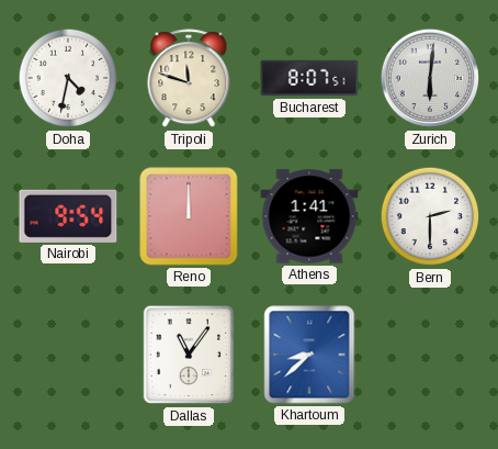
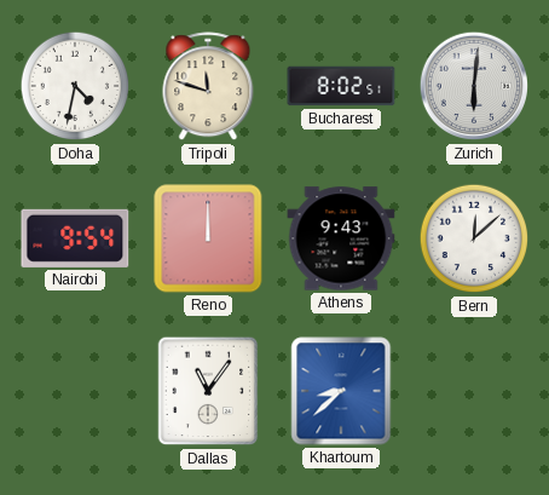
Bucharest: 8:07 -> 8:02 (341, 86)
Athens: 1:41 -> 9:43 (341, 238)
Bern: 2:30 -> 12:08 (474, 238)
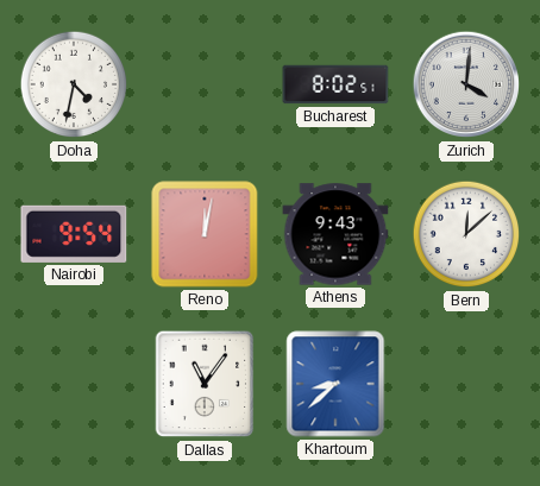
Tripoli: 11:48 -> none (208, 87)
Zurich: 6:01 -> 4:01 (466, 84)
Reno: 12:00 -> 12:02 (205, 234)
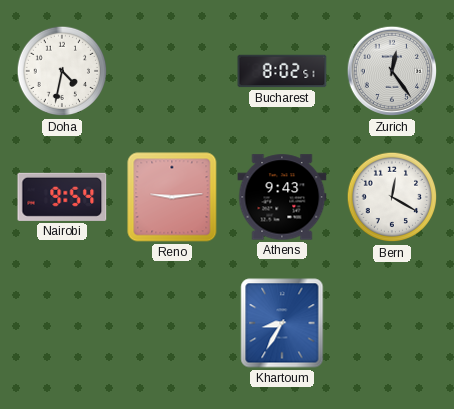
Zurich: 4:01 -> 12:24 (392, 71)
Reno: 12:02 -> 9:14 (172, 197)
Bern: 12:08 -> 12:20 (392, 197)
Dallas: 11:06 -> none (205, 384)
Khartoum: 8:38 -> 8:35 (282, 323)
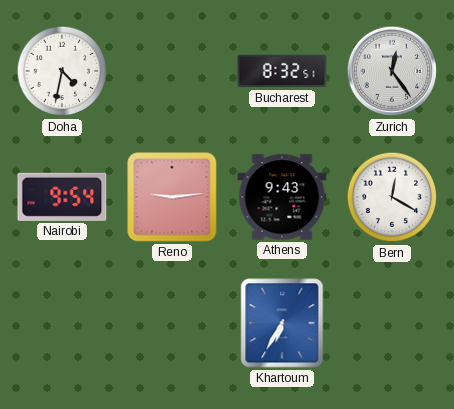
Bucharest: 8:02 -> 8:32 (282, 71)
Khartoum: 8:35 -> 6:35 (282, 323)
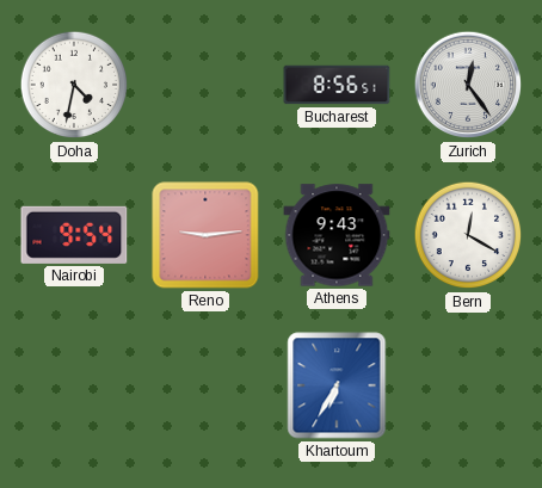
Bucharest: 8:32 -> 8:56 (337, 85)
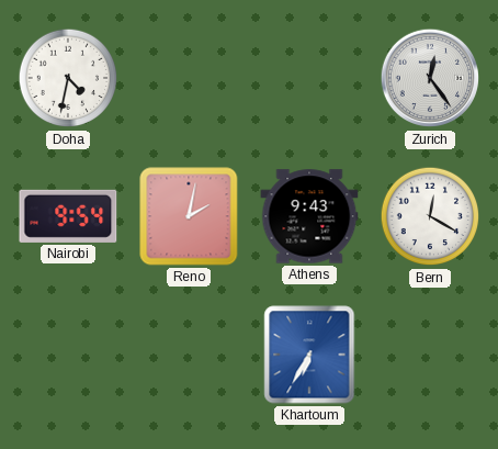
Bucharest: 8:56 -> none (337, 85)
Reno: 9:14 -> 2:02 (189, 216)
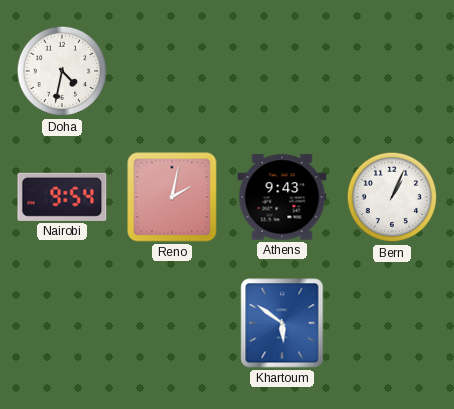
Zurich: 12:24 -> none (430, 78)
Bern: 12:20 -> 1:04 (392, 197)
Khartoum: 6:35 -> 5:51 (282, 323)
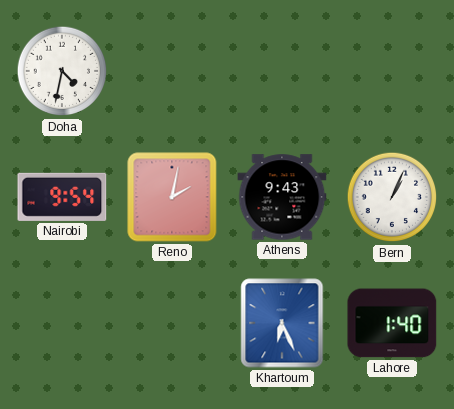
Khartoum: 5:51 -> 6:26 (282, 323)
Lahore: none -> 1:40 (392, 323)
